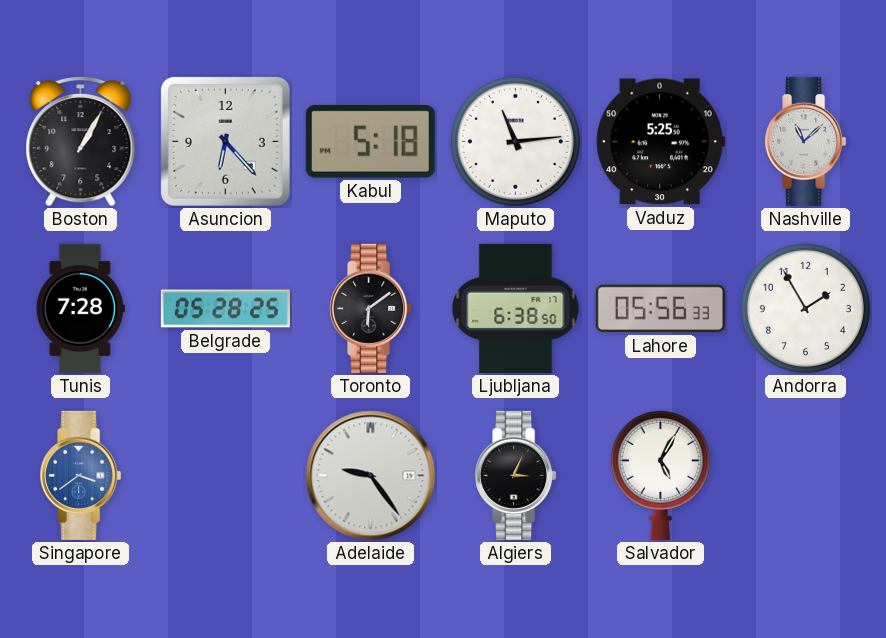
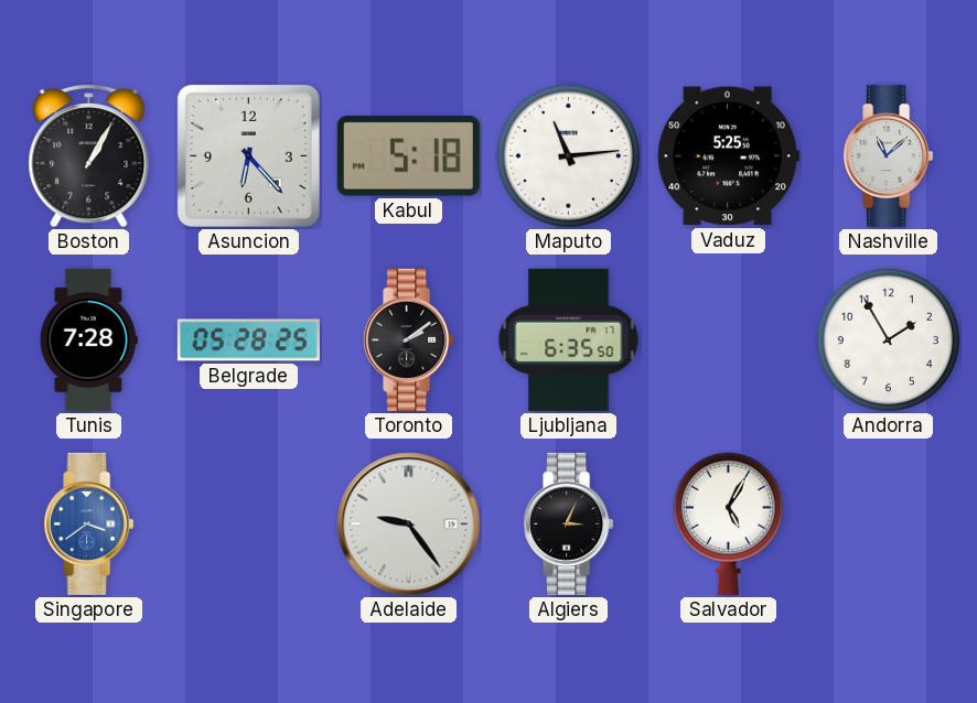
Toronto: 6:09 -> 2:09 (409, 339)
Ljubljana: 6:38 -> 6:35 (569, 339)
Lahore: 05:56 -> none (660, 309)
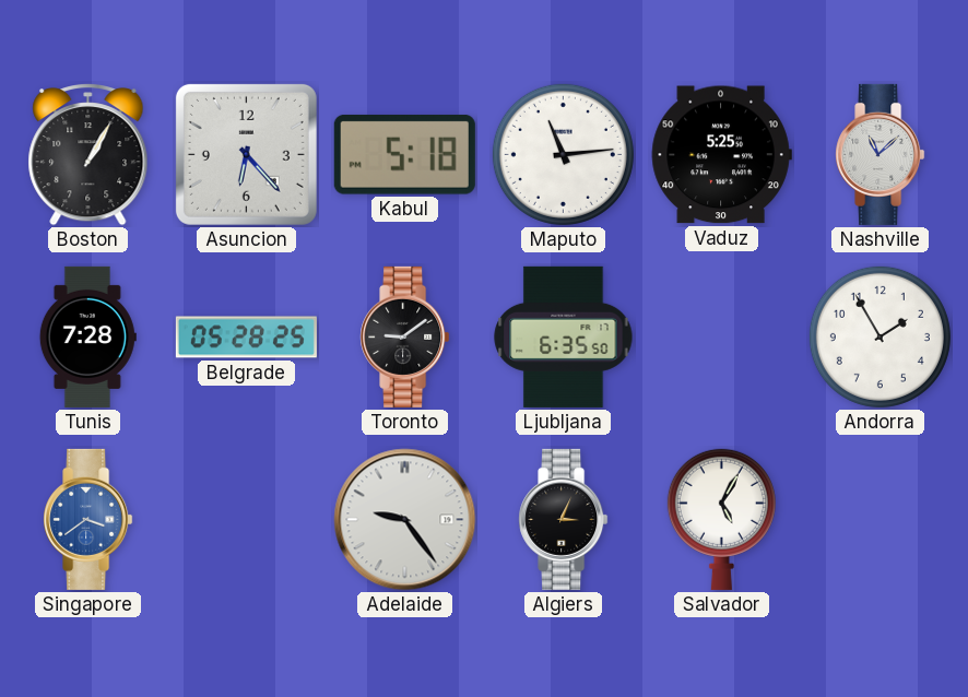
Toronto: 2:09 -> 9:09 (405, 336)
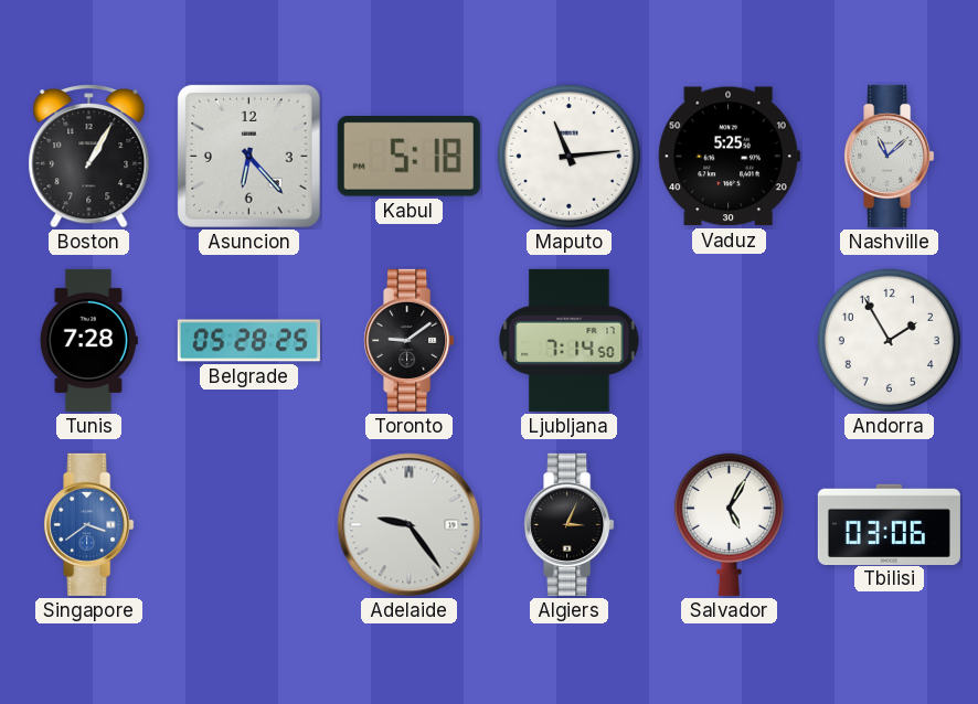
Ljubljana: 6:35 -> 7:14 (570, 340)
Tbilisi: none -> 03:06 (889, 524)
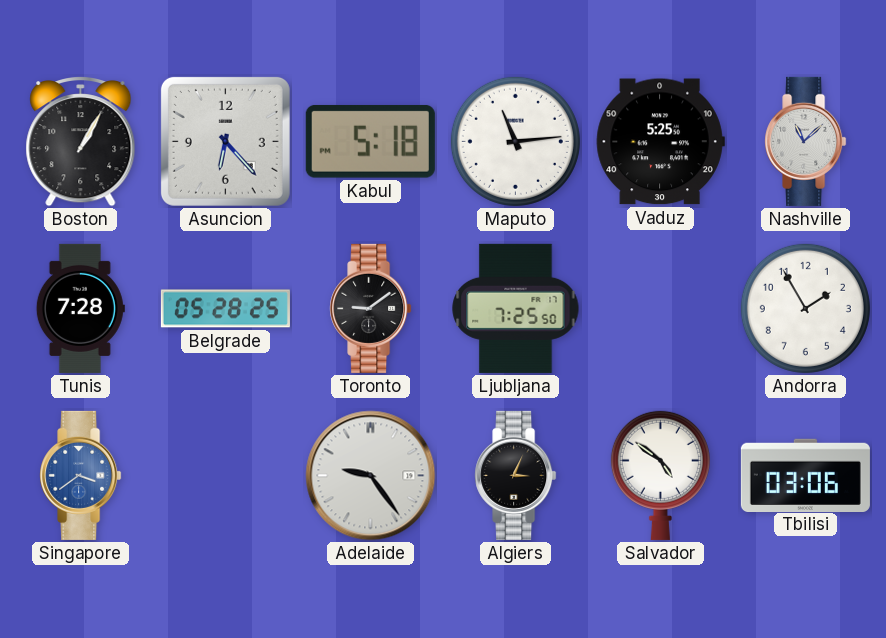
Ljubljana: 7:14 -> 7:25 (516, 308)
Salvador: 5:05 -> 4:51 (660, 475)
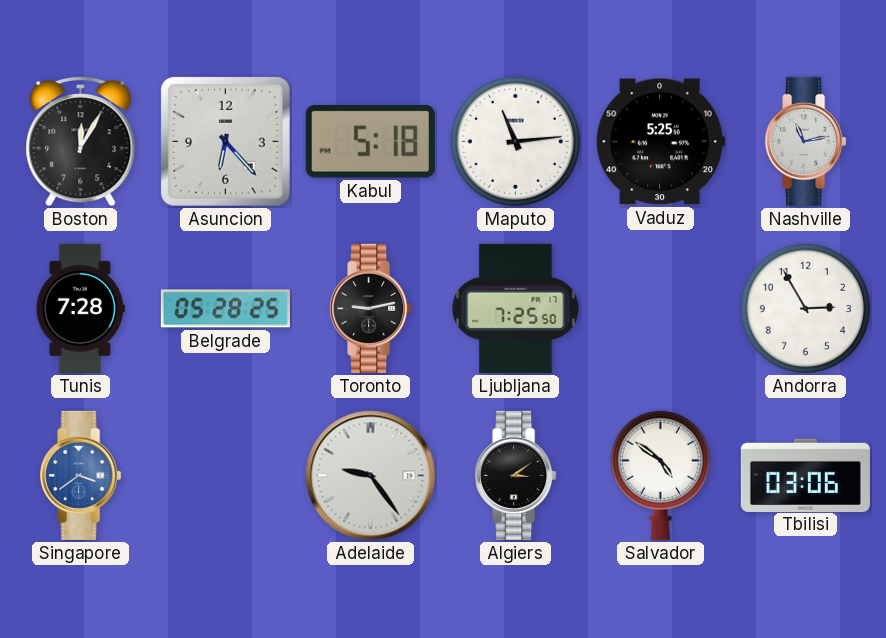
Boston: 1:05 -> 12:05 (81, 141)
Nashville: 11:08 -> 11:13 (806, 141)
Toronto: 9:09 -> 9:13 (371, 308)
Andorra: 1:55 -> 2:55 (805, 308)
Algiers: 3:04 -> 3:09 (516, 475)
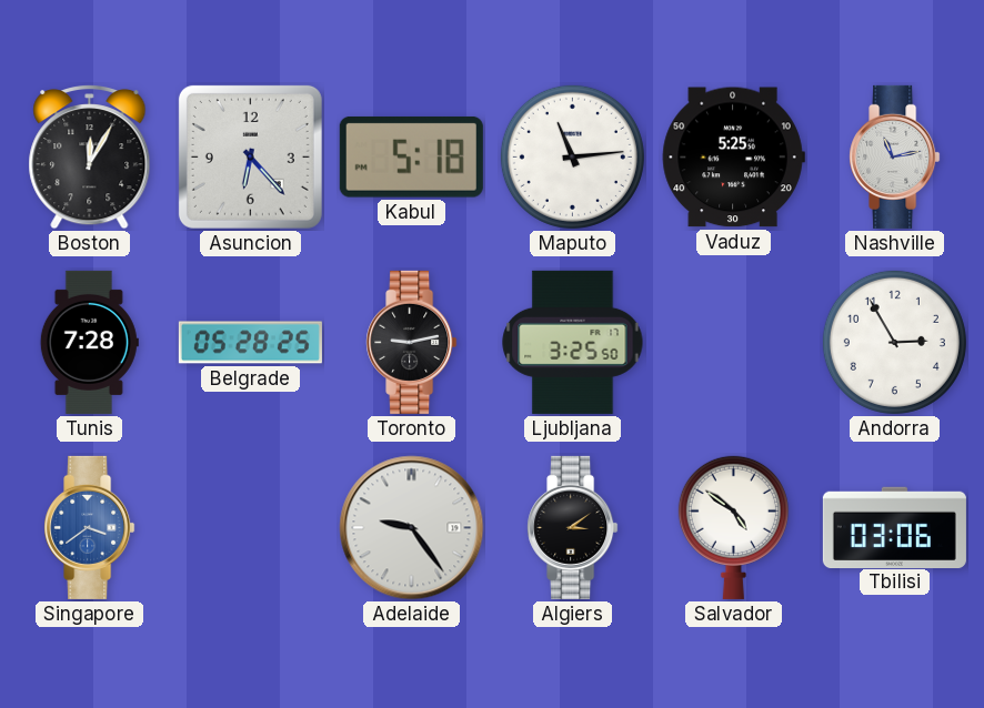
Ljubljana: 7:25 -> 3:25 (573, 342)
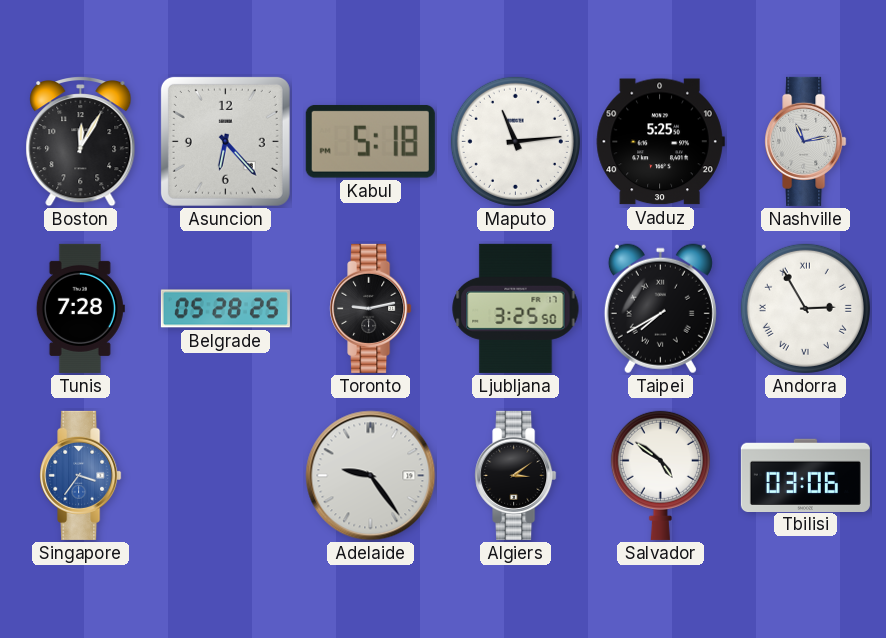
Taipei: none -> 7:40 (660, 309)
Andorra numerals: Arabic -> Roman (805, 308)
Singapore: 3:39 -> 3:36 (81, 475)
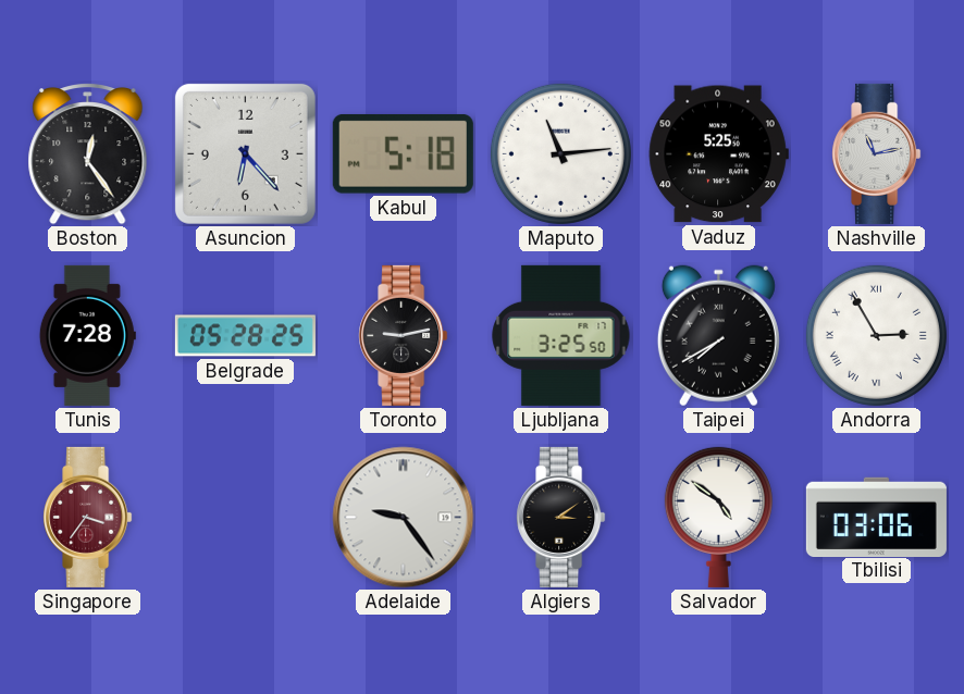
Boston: 12:05 -> 12:24 (88, 153)
Singapore dial: blue -> burgundy (88, 517)
